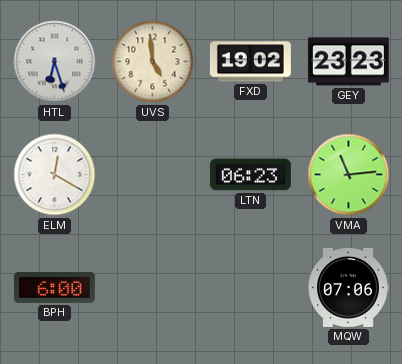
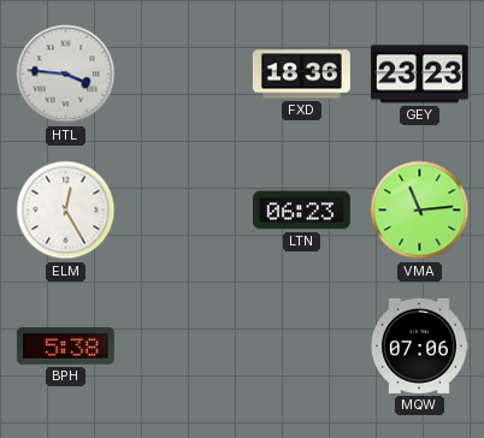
HTL: 6:27 -> 3:46 (66, 75)
UVS: 4:59 -> none (153, 62)
FXD: 19:02 -> 18:36 (301, 75)
ELM: 12:20 -> 12:25 (66, 211)
BPH: 6:00 -> 5:38 (65, 345)
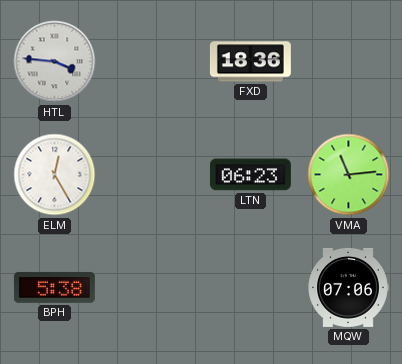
GEY: 23:23 -> none (419, 75)
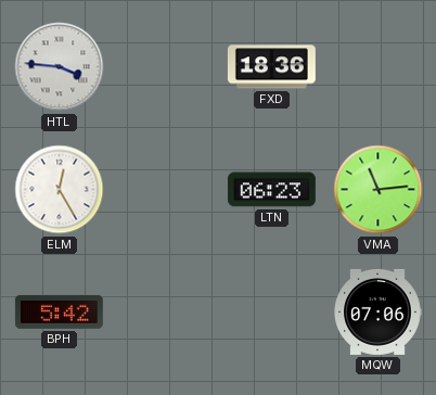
BPH: 5:38 -> 5:42 (59, 311)
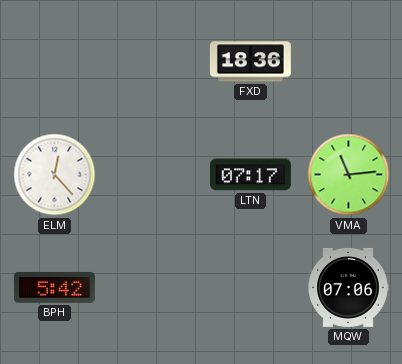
HTL: 3:46 -> none (60, 67)
ELM: 12:25 -> 12:23 (55, 175)
LTN: 06:23 -> 07:17 (250, 175)
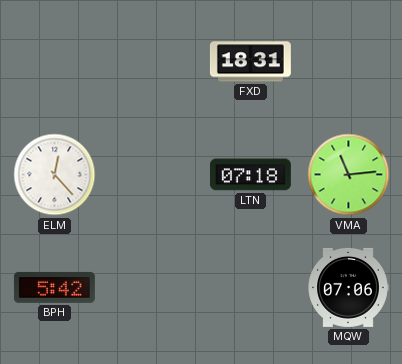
FXD: 18:36 -> 18:31 (250, 62)
LTN: 07:17 -> 07:18 (250, 175)
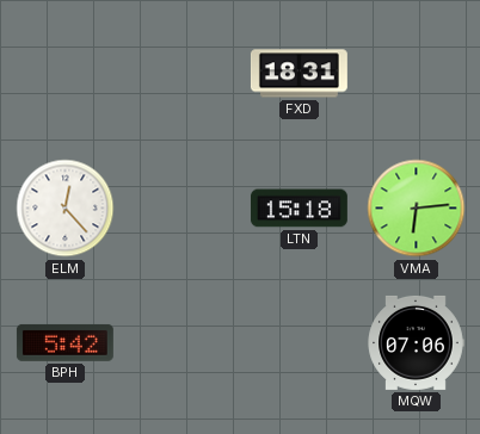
LTN: 07:18 -> 15:18 (299, 209)
VMA: 11:14 -> 6:14 (417, 209)
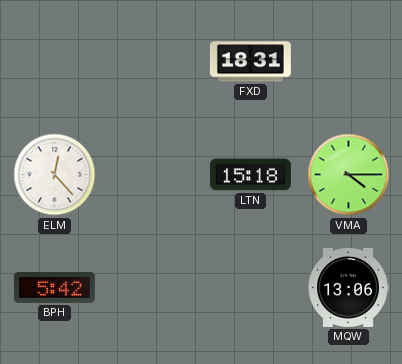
VMA: 6:14 -> 4:15 (349, 175)
MQW: 07:06 -> 13:06 (348, 287)
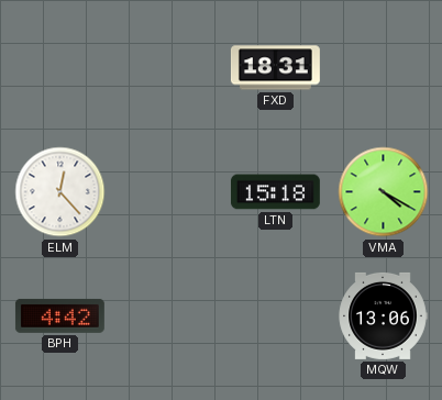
VMA: 4:15 -> 4:20 (384, 192)
BPH: 5:42 -> 4:42 (59, 315)
